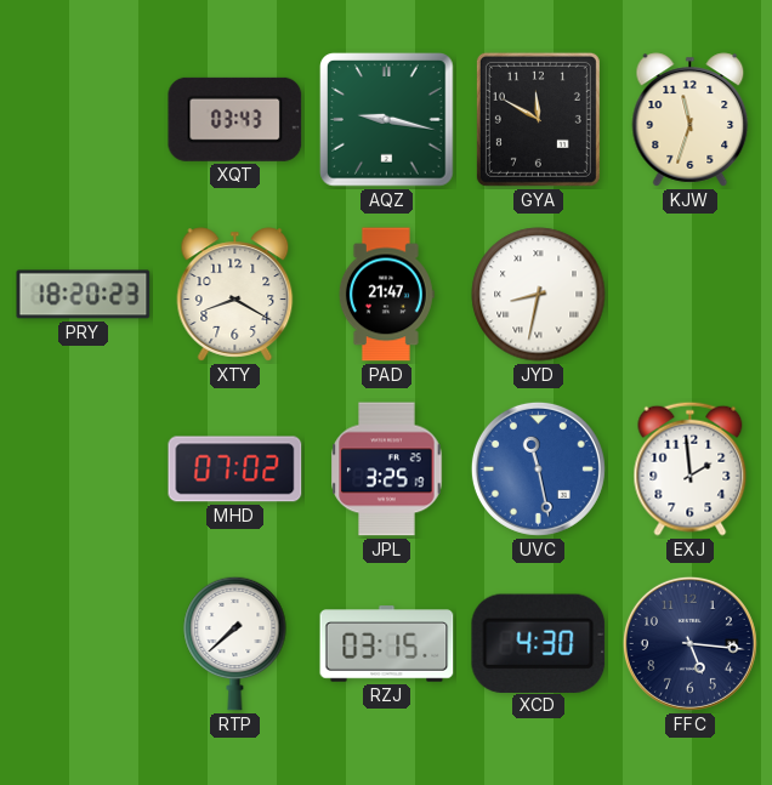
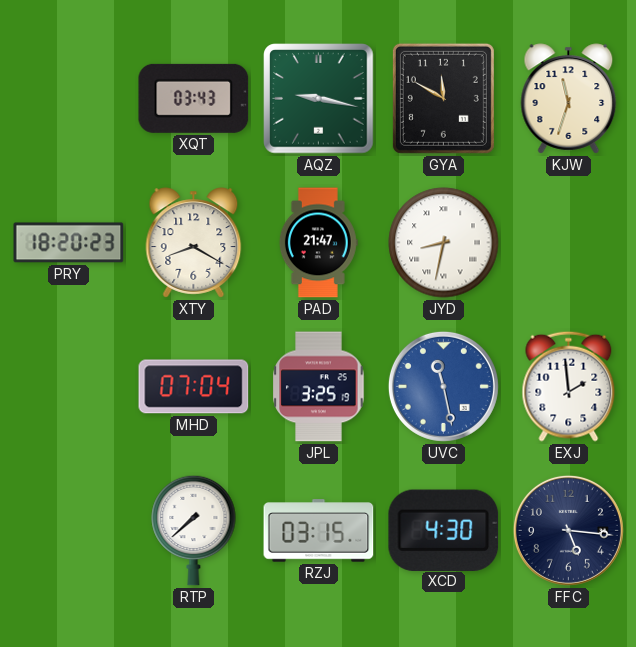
MHD: 07:02 -> 07:04 (194, 387)
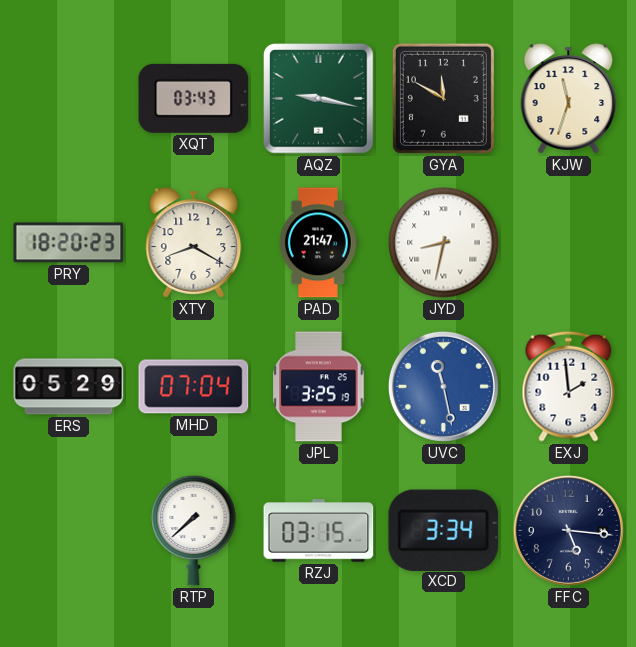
ERS: none -> 05:29 (69, 387)
XCD: 4:30 -> 3:34 (444, 530)
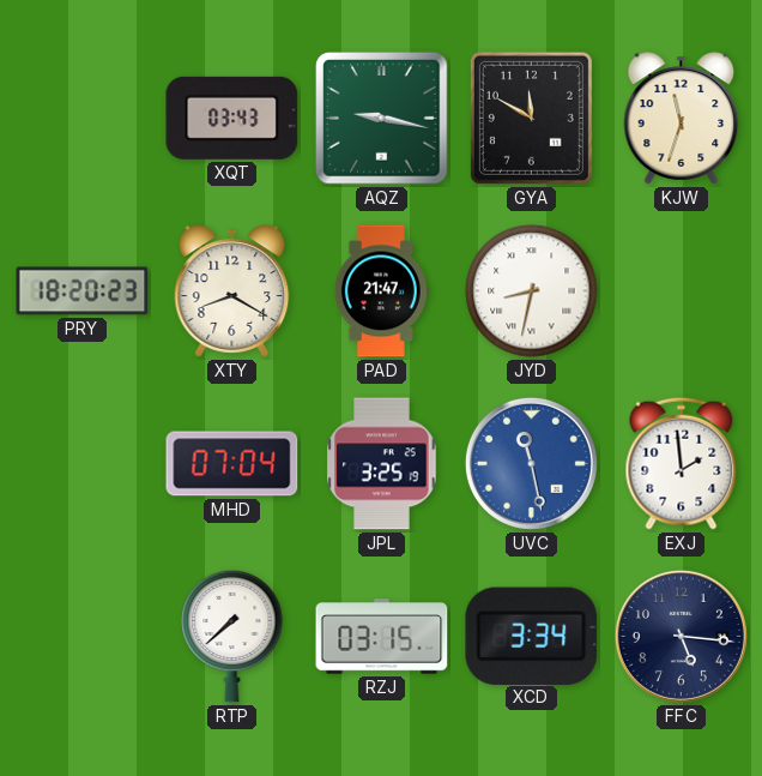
ERS: 05:29 -> none (69, 387)
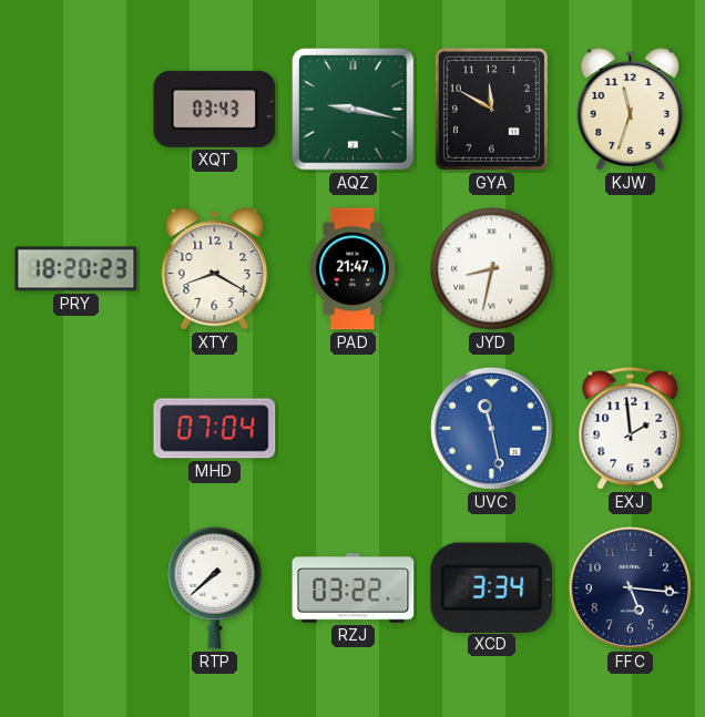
JPL: 3:25 -> none (382, 464)
RZJ: 03:15 -> 03:22 (354, 588)
